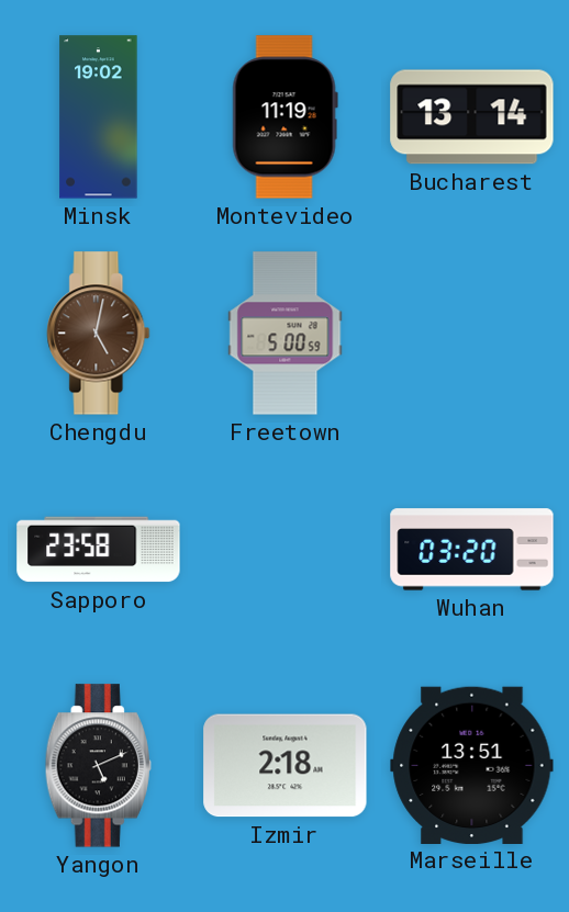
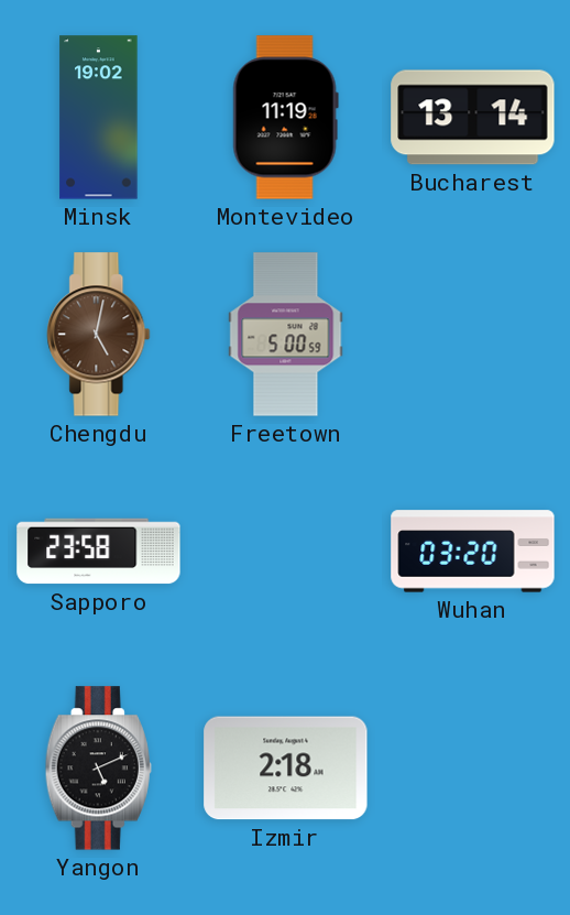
Marseille: 13:51 -> none (472, 765)
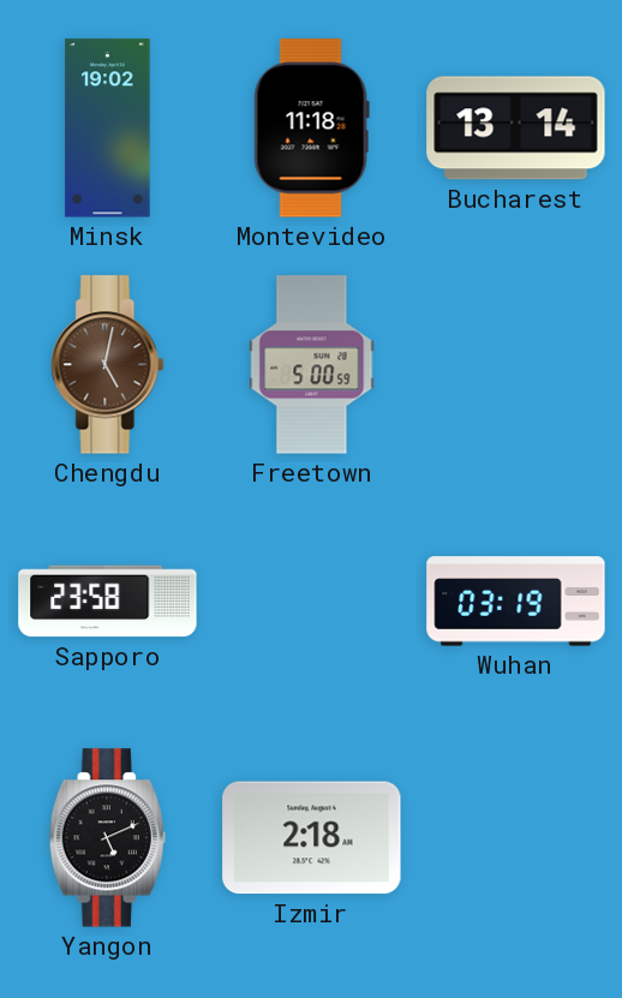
Montevideo: 11:19 -> 11:18 (311, 129)
Wuhan: 03:20 -> 03:19 (516, 602)
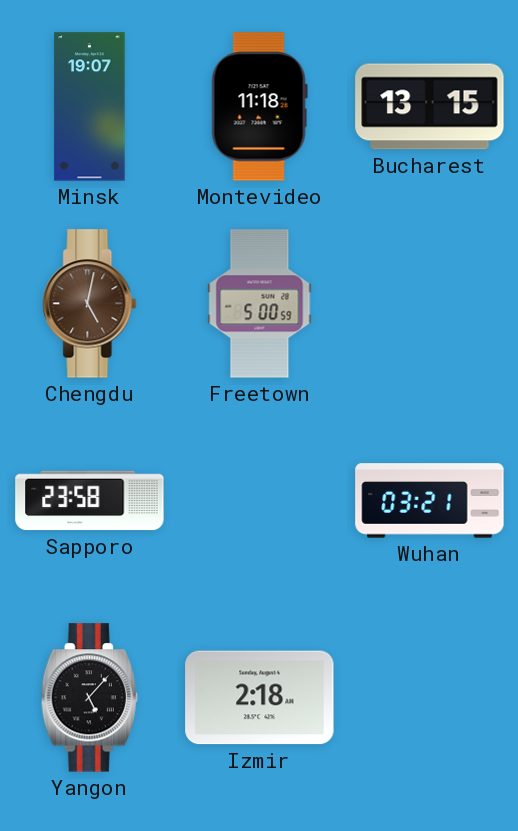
Minsk: 19:02 -> 19:07 (90, 107)
Bucharest: 13:14 -> 13:15 (430, 107)
Wuhan: 03:19 -> 03:21 (430, 501)
Yangon: 5:11 -> 5:07 (89, 698)
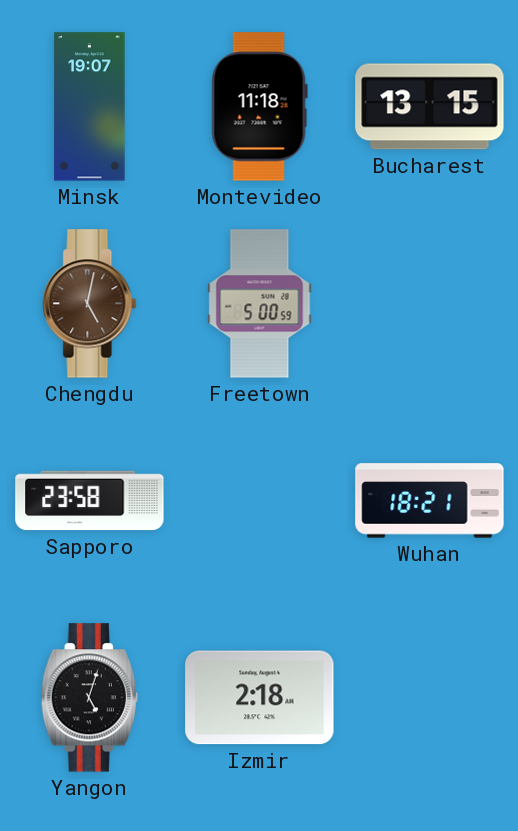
Wuhan: 03:21 -> 18:21 (430, 501)
Yangon: 5:07 -> 5:03 (89, 698)
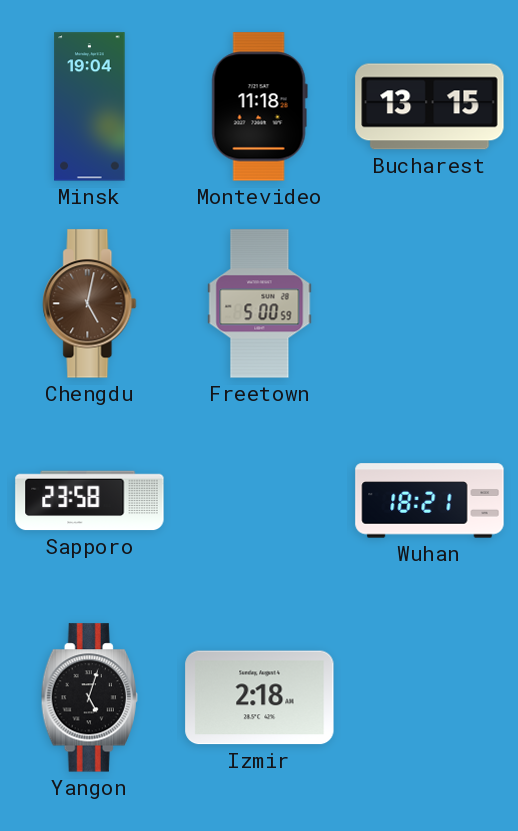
Minsk: 19:07 -> 19:04 (90, 107)
